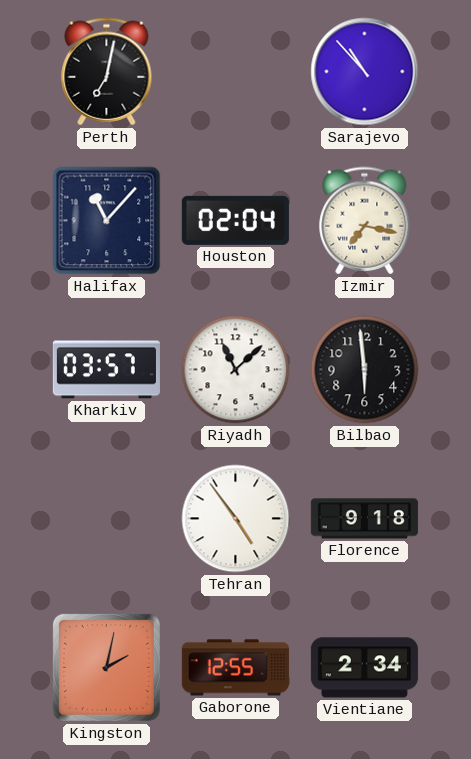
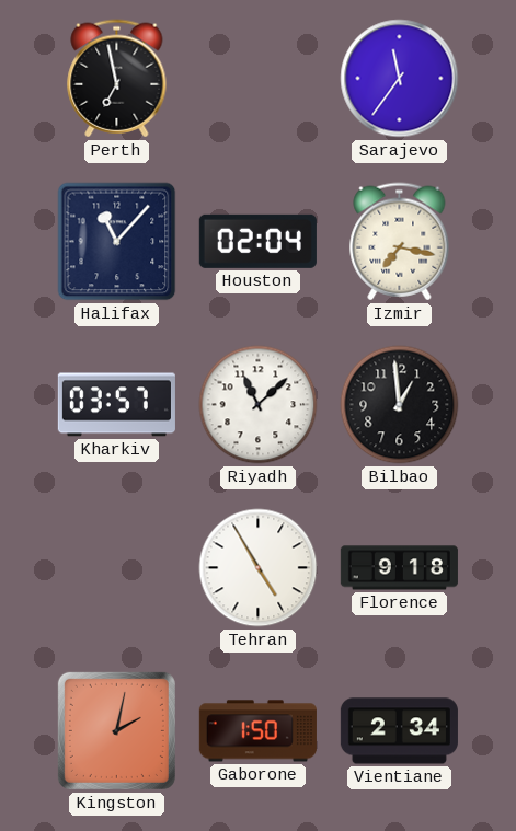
Perth: 7:02 -> 6:58 (117, 79)
Sarajevo: 10:53 -> 11:36 (400, 79)
Bilbao: 5:59 -> 12:59 (400, 405)
Tehran: 4:54 -> 4:55 (259, 568)
Gaborone: 12:55 -> 1:50 (257, 731)
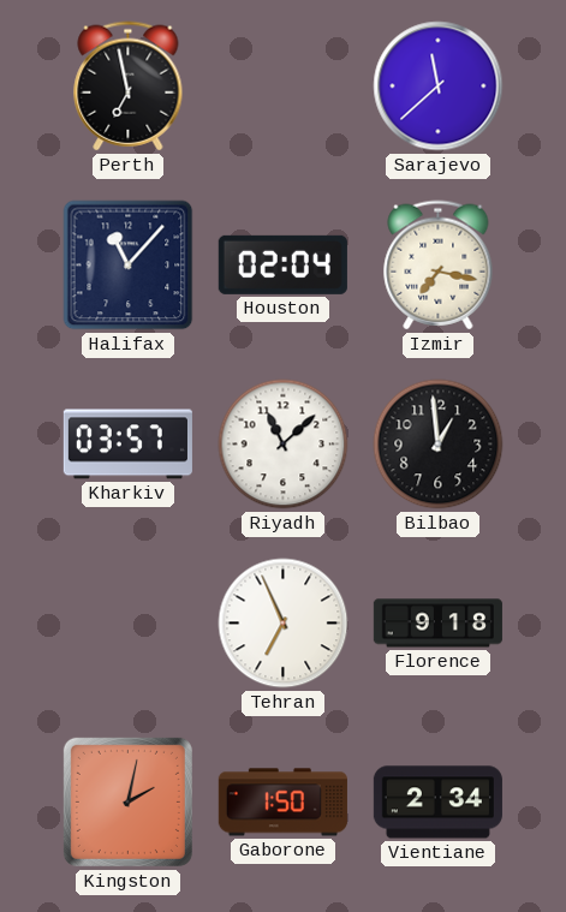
Sarajevo: 11:36 -> 11:38 (439, 87)
Tehran: 4:55 -> 6:56 (284, 624)
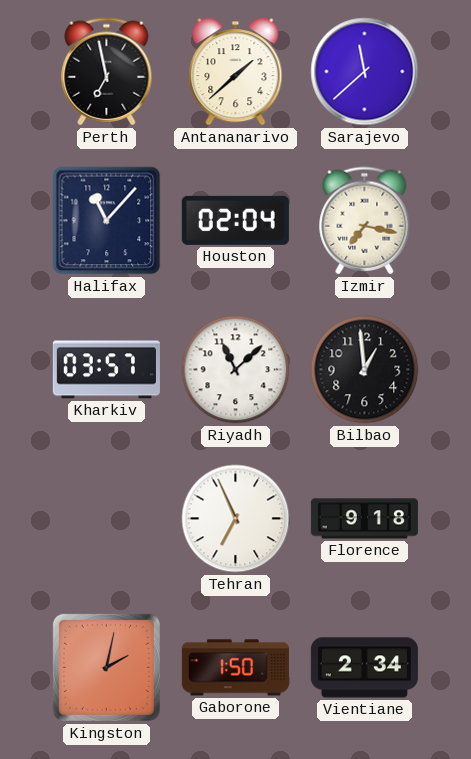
Antananarivo: none -> 1:38 (236, 72)
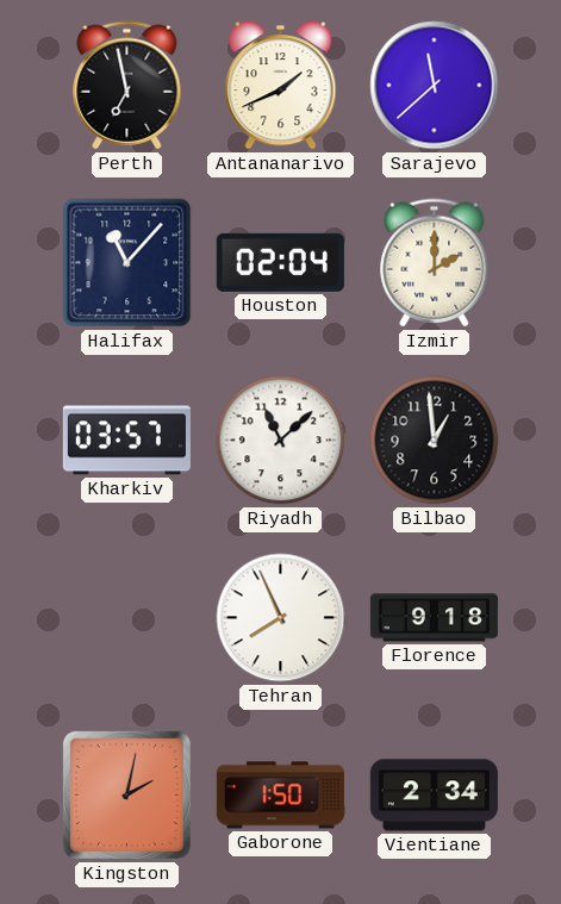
Antananarivo: 1:38 -> 1:41 (281, 86)
Izmir: 7:17 -> 2:00 (435, 263)
Tehran: 6:56 -> 7:56 (281, 618)
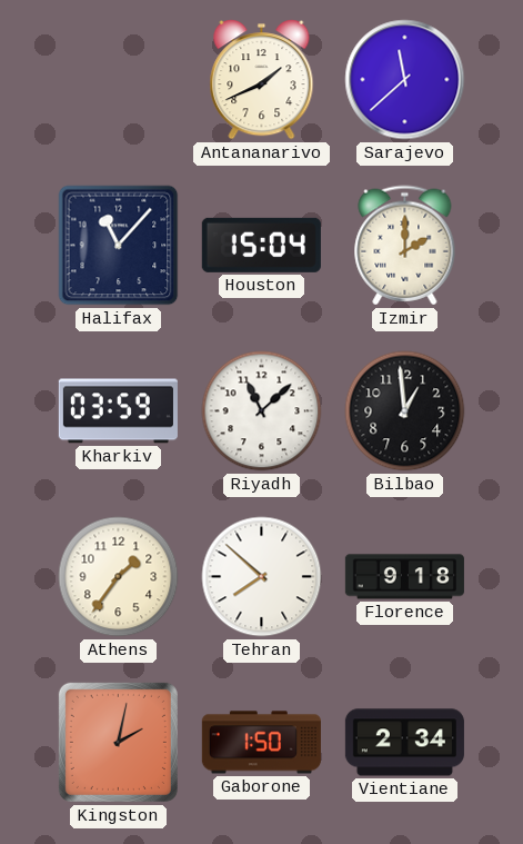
Perth: 6:58 -> none (127, 86)
Houston: 02:04 -> 15:04 (261, 245)
Kharkiv: 03:57 -> 03:59 (118, 411)
Athens: none -> 1:36 (119, 577)
Tehran: 7:56 -> 7:52 (262, 577)
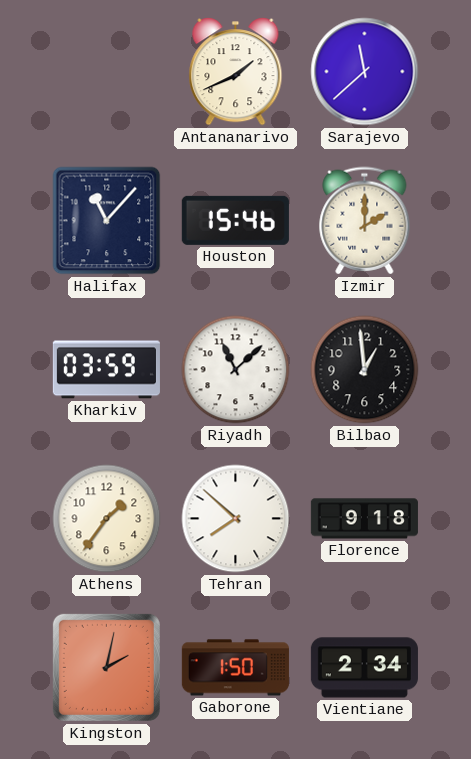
Houston: 15:04 -> 15:46 (235, 220)
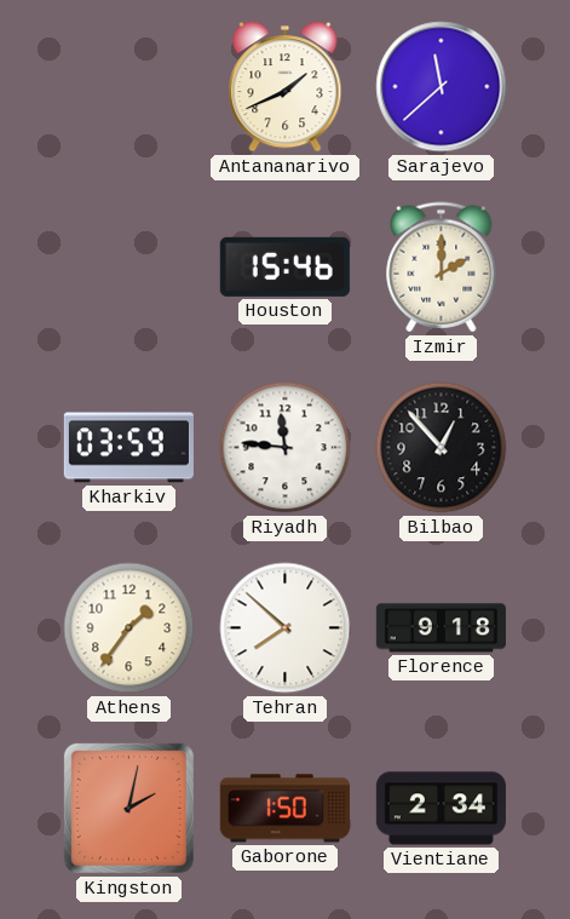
Halifax: 11:07 -> none (107, 221)
Riyadh: 11:08 -> 11:46 (286, 448)
Bilbao: 12:59 -> 12:53 (442, 448)
